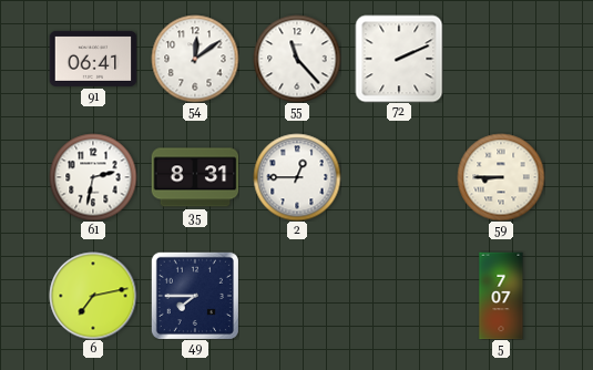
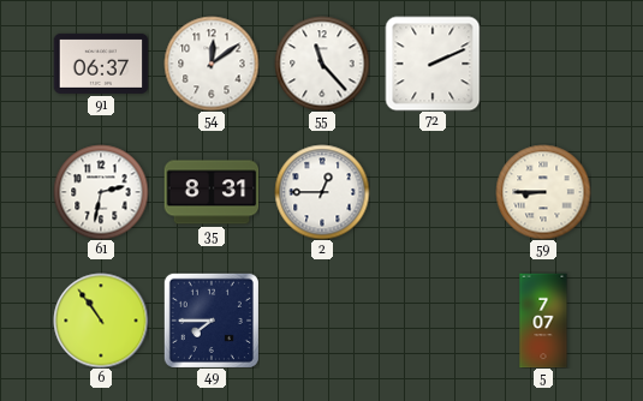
91: 06:41 -> 06:37 (101, 64)
6: 7:13 -> 10:54 (101, 321)
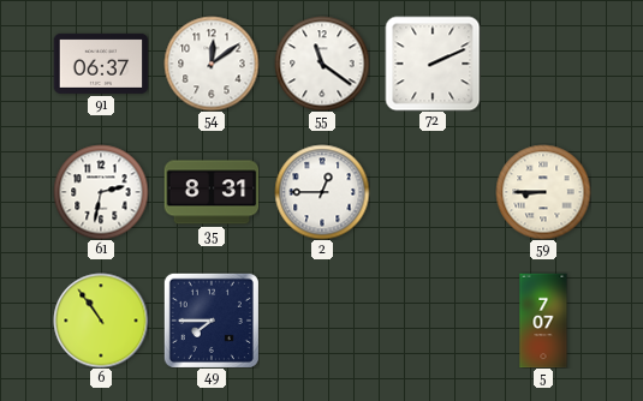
55: 11:23 -> 11:21 (322, 64)
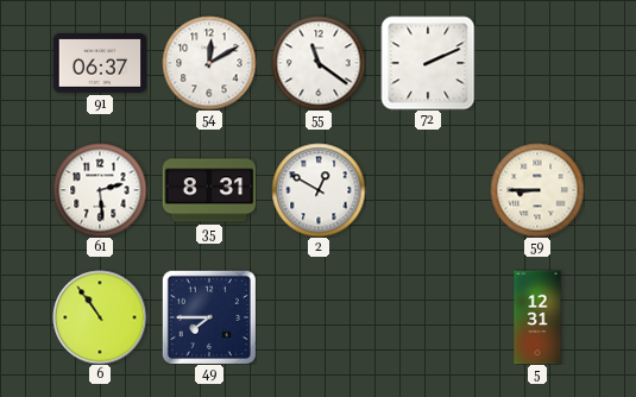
54: 12:09 -> 12:10 (209, 63)
61: 2:32 -> 2:29 (100, 190)
2: 12:45 -> 12:50 (319, 190)
5: 7:07 -> 12:31 (537, 317)
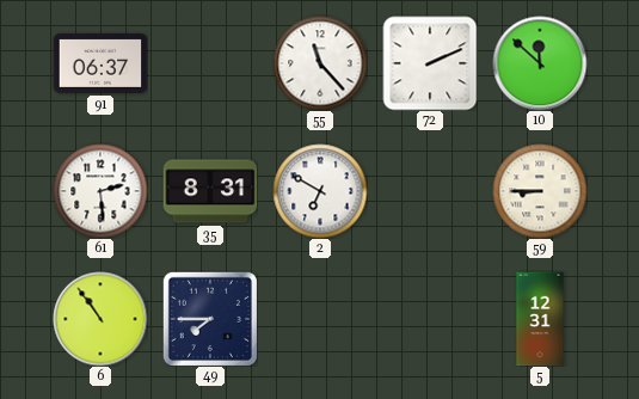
54: 12:10 -> none (209, 63)
55: 11:21 -> 11:23 (320, 63)
10: none -> 11:52 (540, 63)
2: 12:50 -> 6:50 (320, 191)
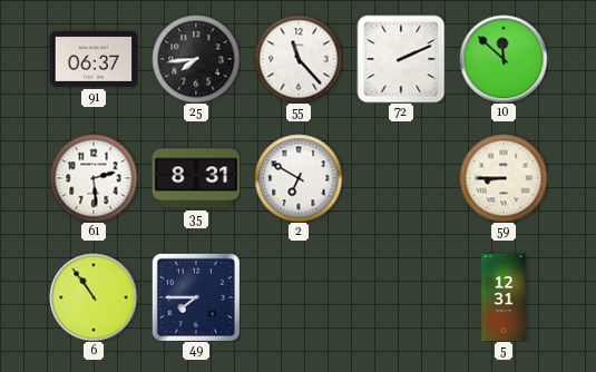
25: none -> 7:44 (196, 59)
